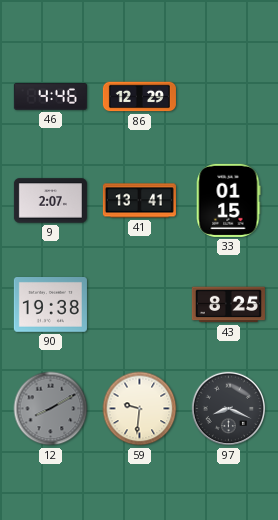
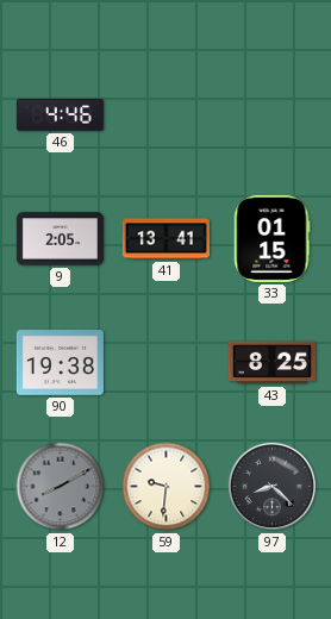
86: 12:29 -> none (139, 97)
9: 2:07 -> 2:05 (60, 239)
97: 8:19 -> 8:22 (273, 487)
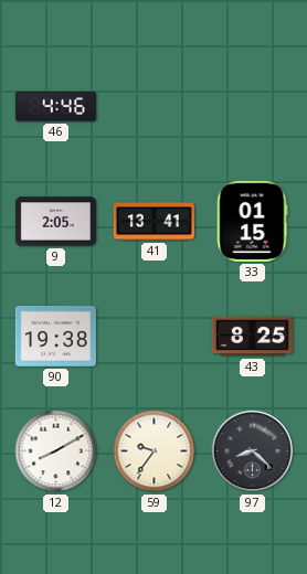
12 dial: grey -> white (56, 451)
59: 9:31 -> 9:36 (155, 451)
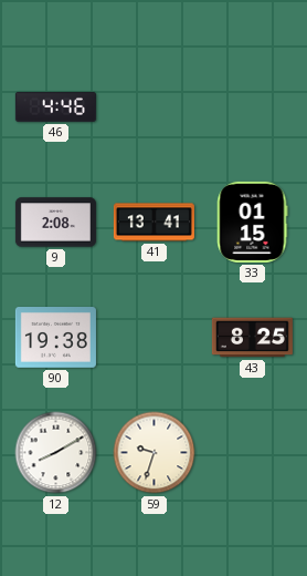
9: 2:05 -> 2:08 (55, 223)
59: 9:36 -> 9:33 (155, 453)
97: 8:22 -> none (253, 451)
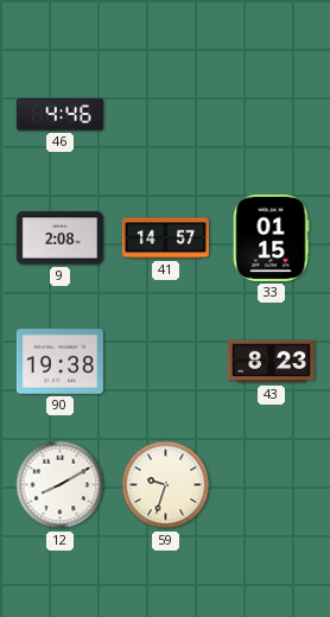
41: 13:41 -> 14:57 (165, 238)
43: 8:25 -> 8:23 (271, 362)
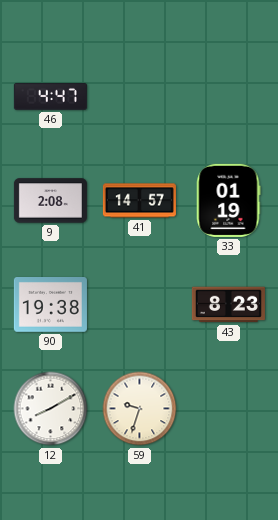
46: 4:46 -> 4:47 (50, 96)
33: 01:15 -> 01:19 (228, 200)
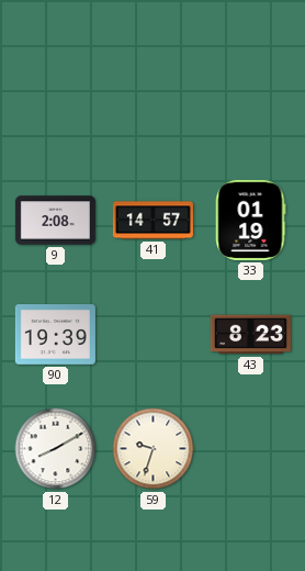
46: 4:47 -> none (50, 96)
90: 19:38 -> 19:39 (55, 335)
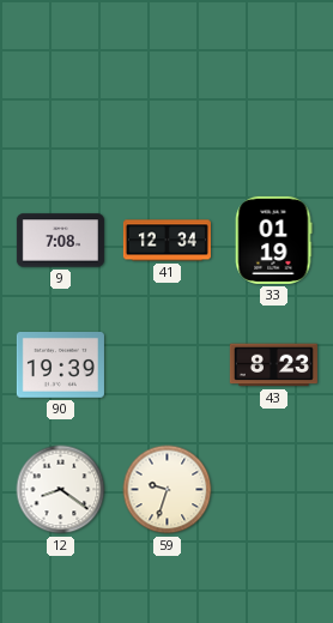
9: 2:08 -> 7:08 (60, 241)
41: 14:57 -> 12:34 (166, 241)
12: 8:10 -> 8:21 (61, 490)
